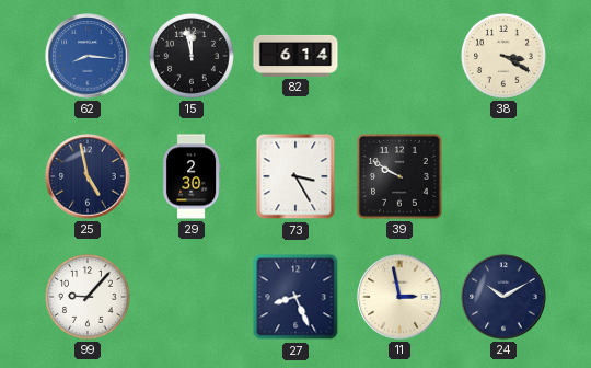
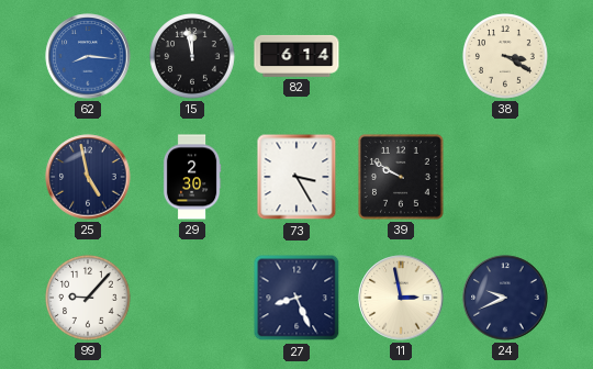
24: 10:10 -> 9:41 (505, 298)
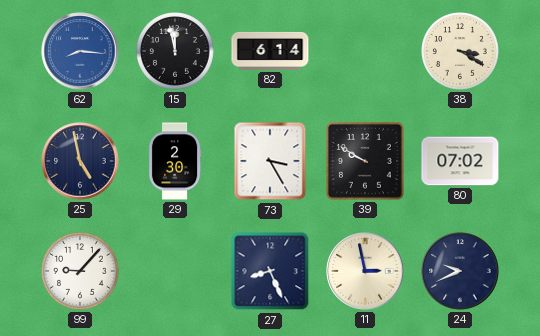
80: none -> 07:02 (460, 161)
